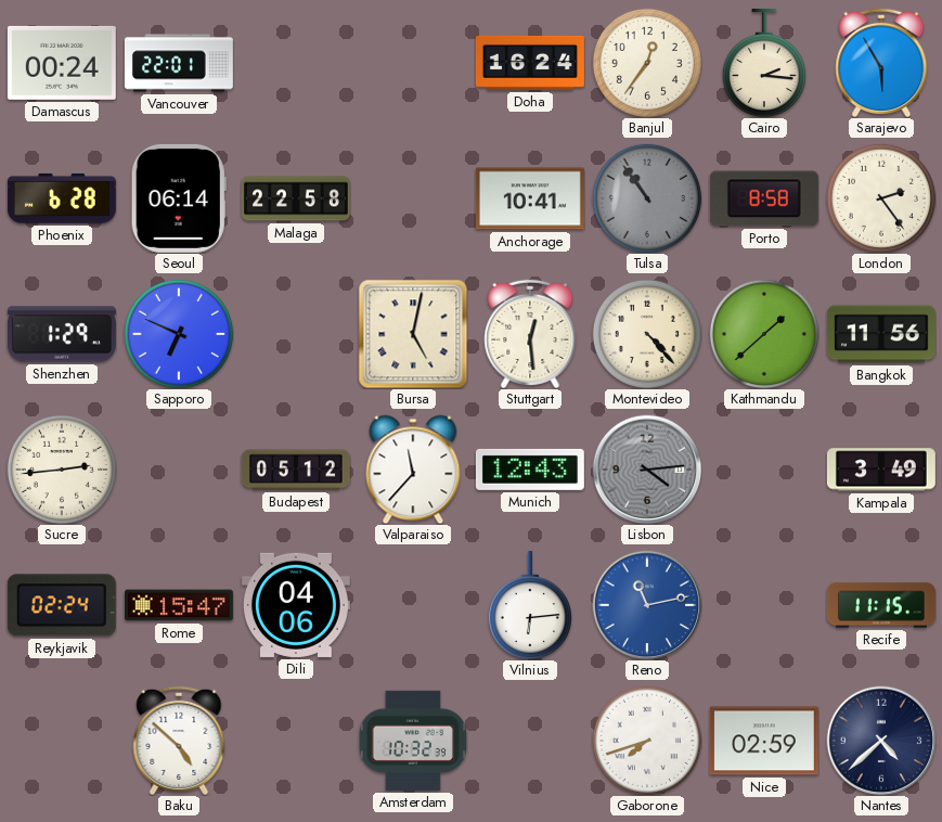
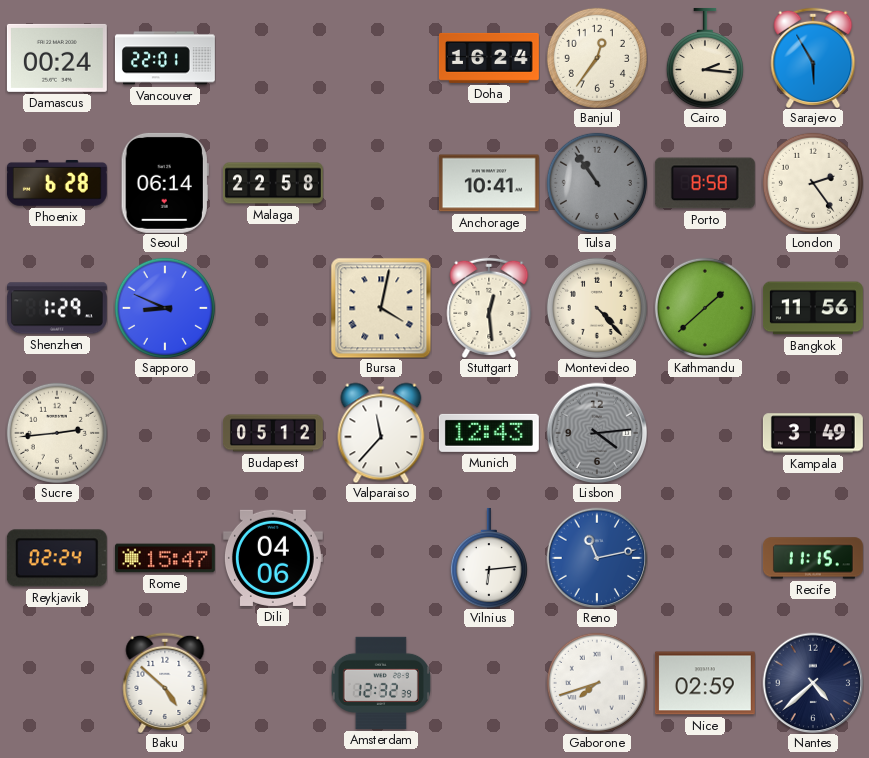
Sapporo: 6:49 -> 8:49 (165, 308)
Bursa: 5:02 -> 4:02 (381, 308)
Amsterdam: 10:32 -> 12:32 (381, 683)
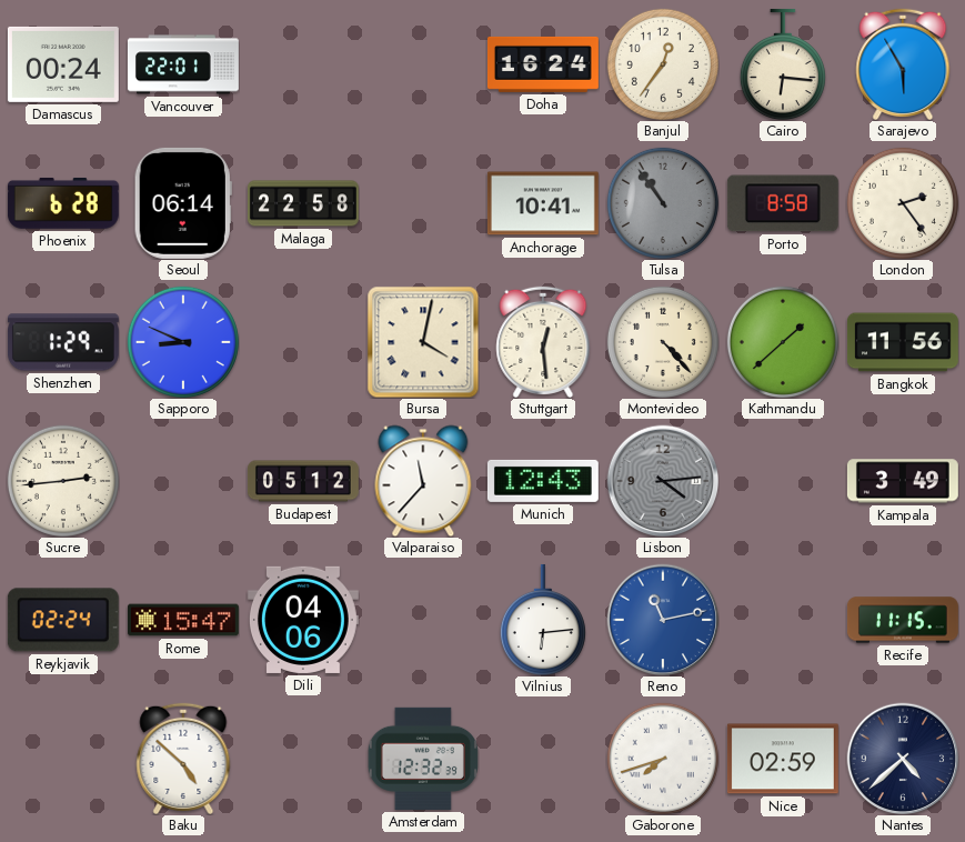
Cairo: 2:16 -> 6:16 (783, 64)
